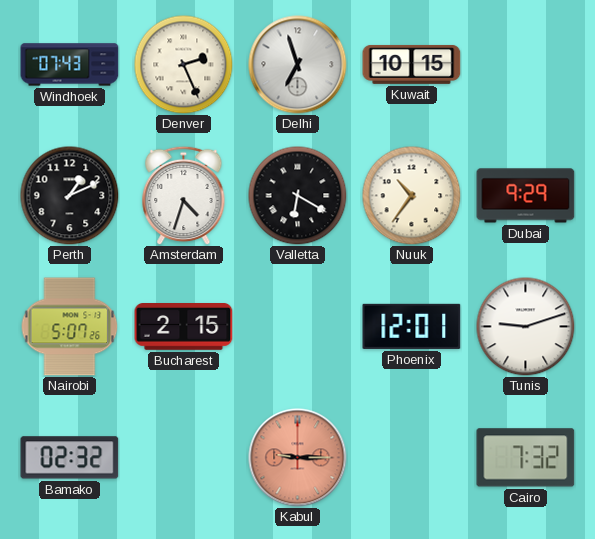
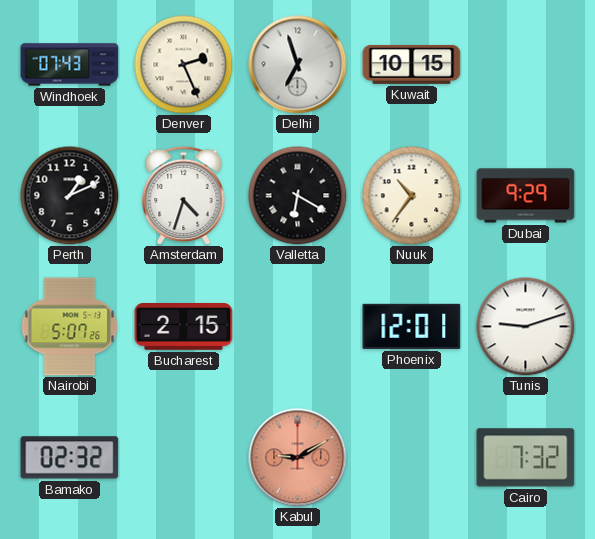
Kabul: 9:15 -> 9:10 (298, 458)
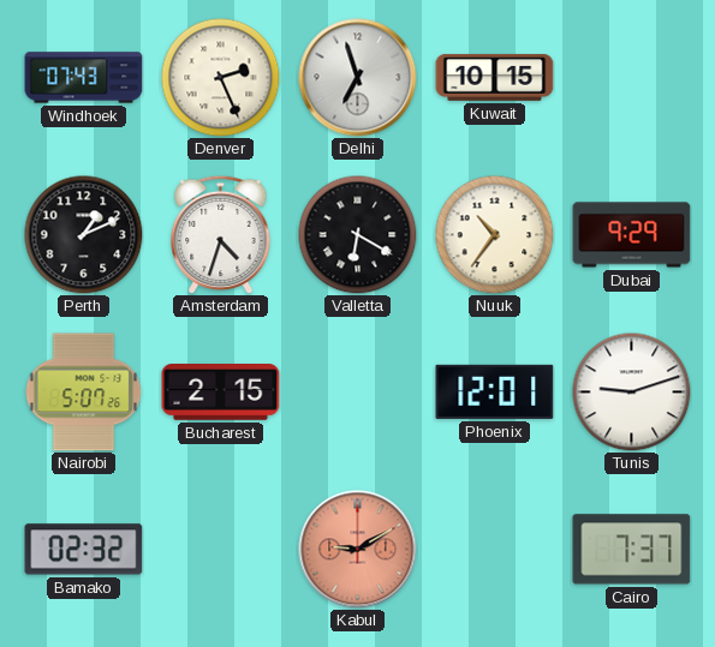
Cairo: 7:32 -> 7:37 (632, 550)
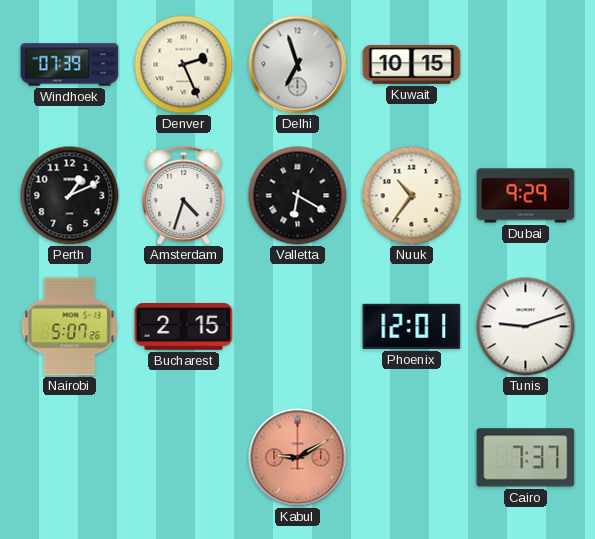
Windhoek: 07:43 -> 07:39 (70, 65)
Bamako: 02:32 -> none (84, 550)
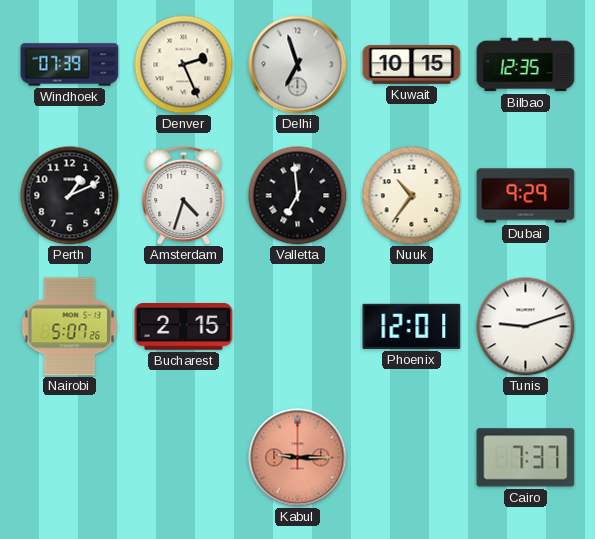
Bilbao: none -> 12:35 (526, 65)
Valletta: 6:20 -> 6:59 (298, 196)
Kabul: 9:10 -> 9:15 (298, 458)
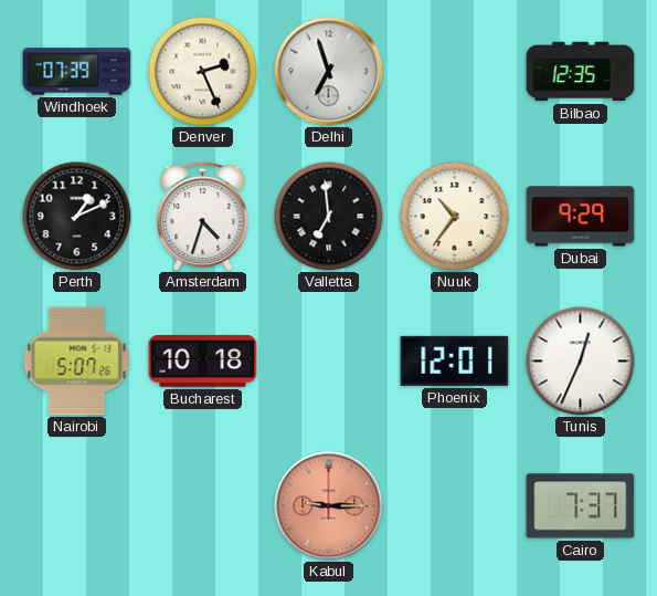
Kuwait: 10:15 -> none (412, 65)
Bucharest: 2:15 -> 10:18 (203, 362)
Tunis: 9:12 -> 12:34 (581, 362)
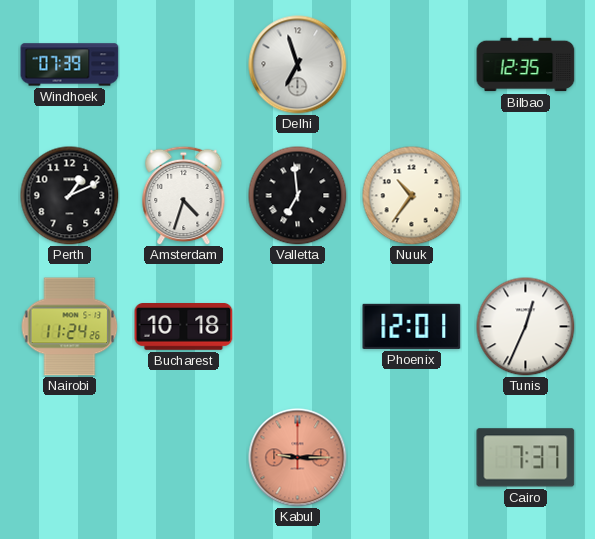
Denver: 2:26 -> none (203, 72)
Dubai: 9:29 -> none (581, 217)
Nairobi: 5:07 -> 11:24 (70, 327)
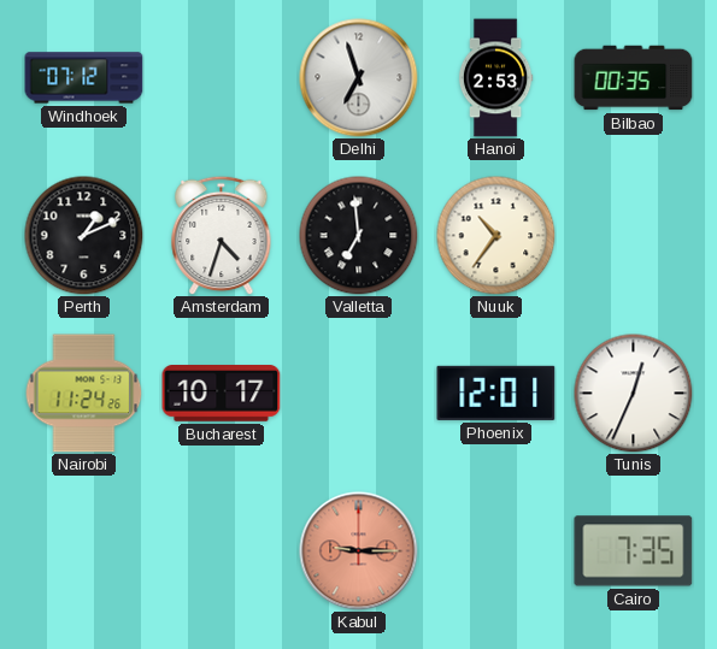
Windhoek: 07:39 -> 07:12 (84, 78)
Hanoi: none -> 2:53 (495, 78)
Bilbao: 12:35 -> 00:35 (634, 78)
Bucharest: 10:18 -> 10:17 (222, 394)
Cairo: 7:37 -> 7:35 (634, 551)
